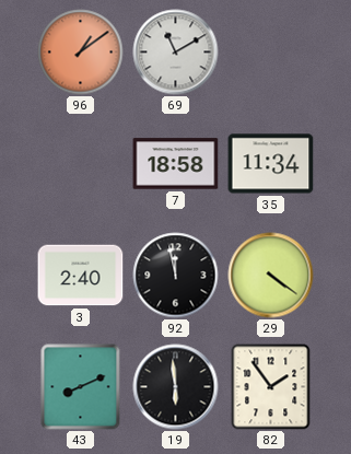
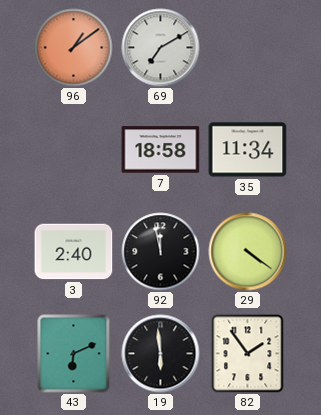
69: 11:10 -> 7:10 (161, 48)
43: 8:11 -> 6:11 (74, 354)
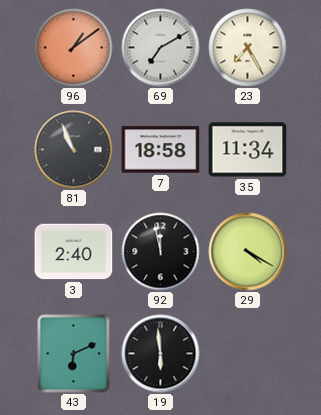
23: none -> 7:25 (248, 48)
81: none -> 10:56 (74, 150)
29: 4:21 -> 4:20 (248, 252)
82: 1:54 -> none (248, 354)
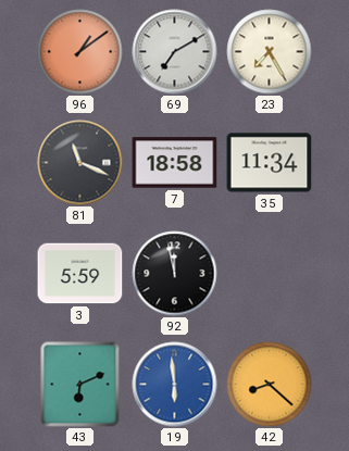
81: 10:56 -> 11:19 (80, 163)
3: 2:40 -> 5:59 (80, 274)
29: 4:20 -> none (248, 252)
19 dial: black -> blue (175, 385)
42: none -> 8:22 (270, 385)
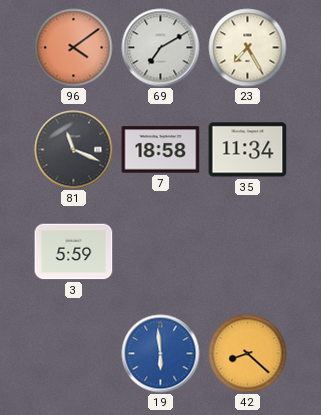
96: 1:09 -> 4:09 (74, 48)
92: 11:58 -> none (175, 274)
43: 6:11 -> none (80, 385)
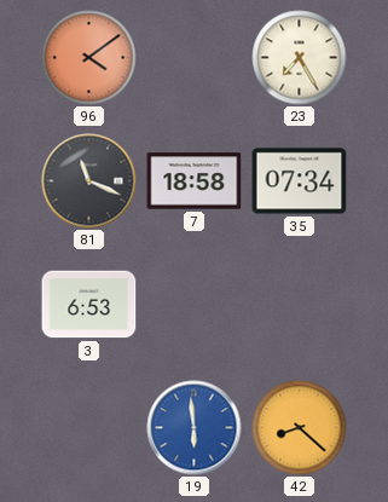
69: 7:10 -> none (161, 48)
35: 11:34 -> 07:34 (300, 181)
3: 5:59 -> 6:53 (89, 305)
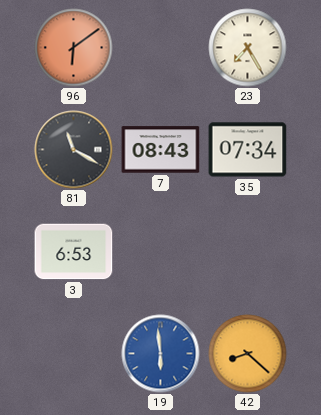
96: 4:09 -> 6:09 (74, 48)
81: 11:19 -> 11:20 (74, 150)
7: 18:58 -> 08:43 (161, 150)
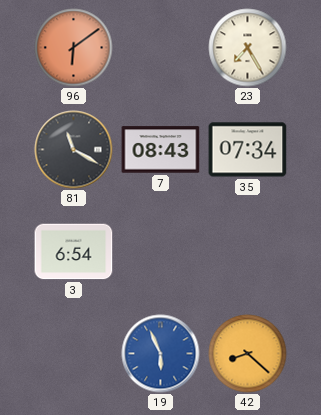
3: 6:53 -> 6:54 (74, 252)
19: 5:59 -> 5:56 (161, 354)
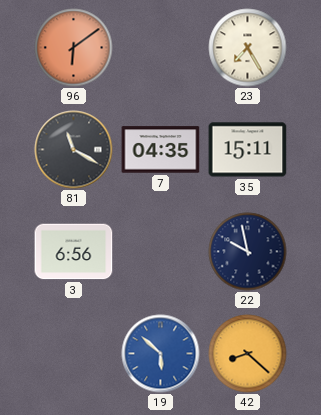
7: 08:43 -> 04:35 (161, 150)
35: 07:34 -> 15:11 (248, 150)
3: 6:54 -> 6:56 (74, 252)
22: none -> 9:58 (248, 252)
19: 5:56 -> 5:52 (161, 354)
